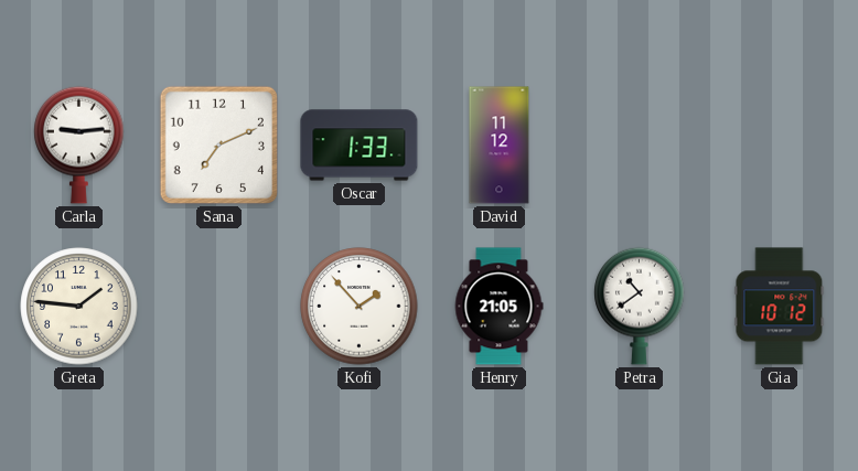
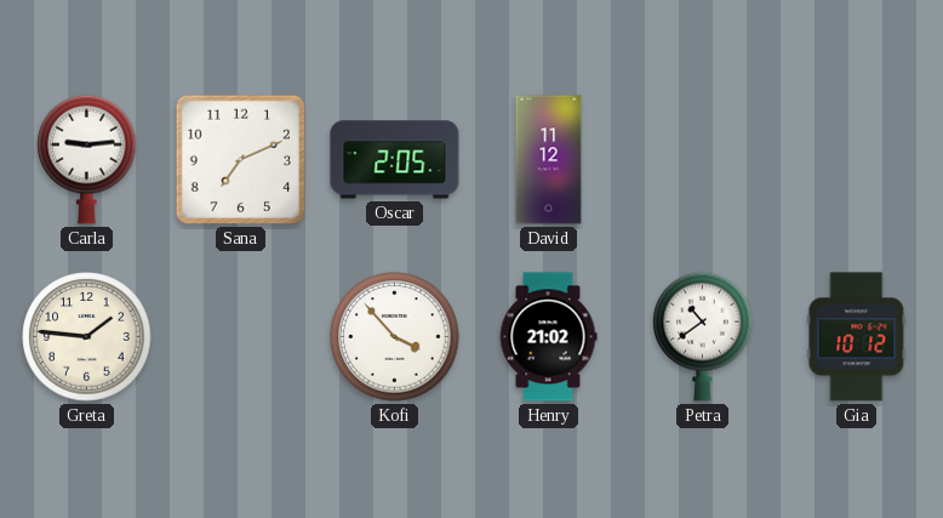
Oscar: 1:33 -> 2:05 (395, 160)
Kofi: 1:53 -> 3:53 (395, 337)
Henry: 21:05 -> 21:02 (548, 337)
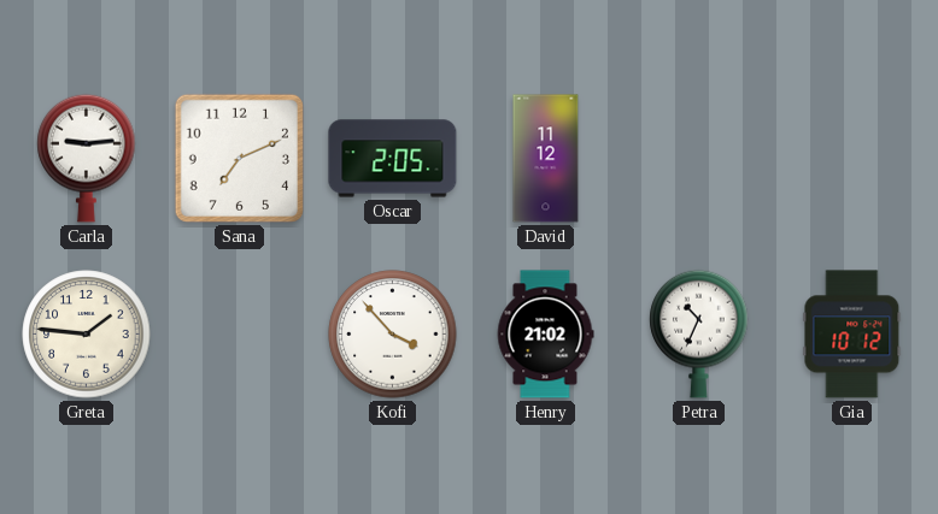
Petra: 10:39 -> 10:34 (699, 333)
